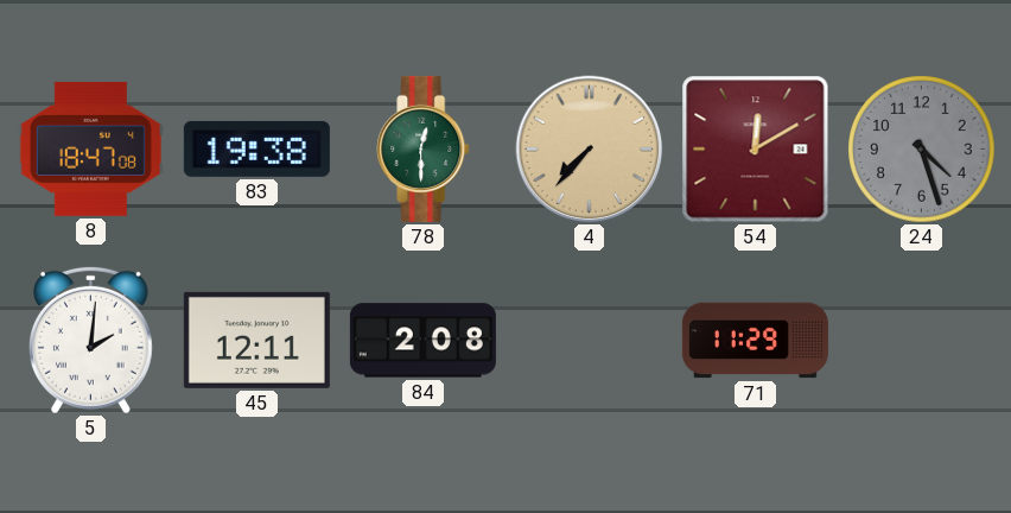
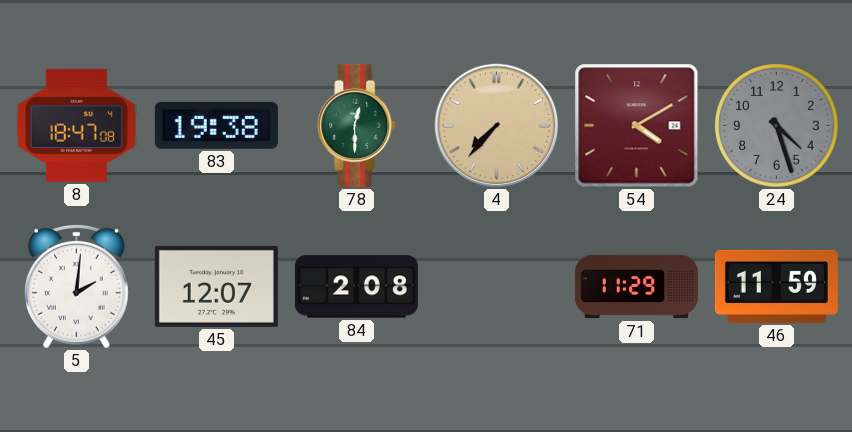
54: 12:10 -> 4:10 (637, 126)
45: 12:11 -> 12:07 (216, 286)
46: none -> 11:59 (776, 286)
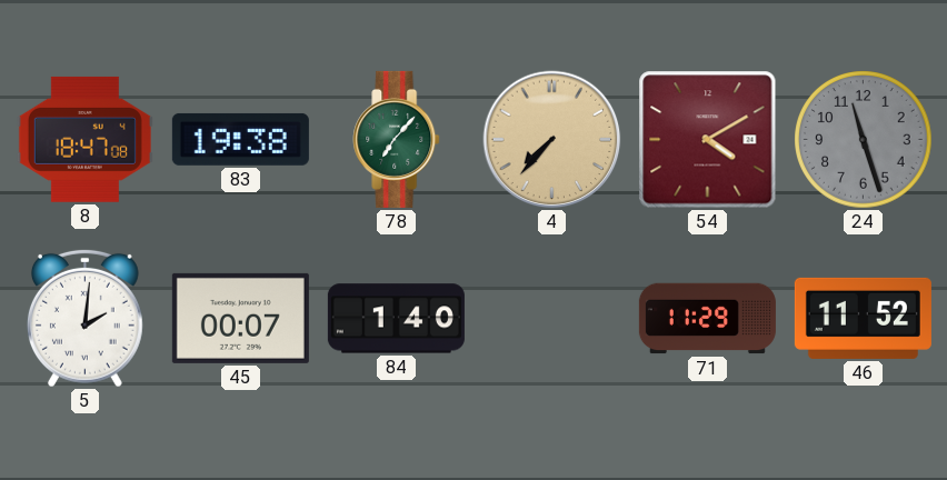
78: 12:30 -> 7:07 (397, 139)
24: 4:27 -> 11:27 (864, 140)
45: 12:07 -> 00:07 (240, 318)
84: 2:08 -> 1:40 (396, 319)
46: 11:59 -> 11:52 (863, 318)
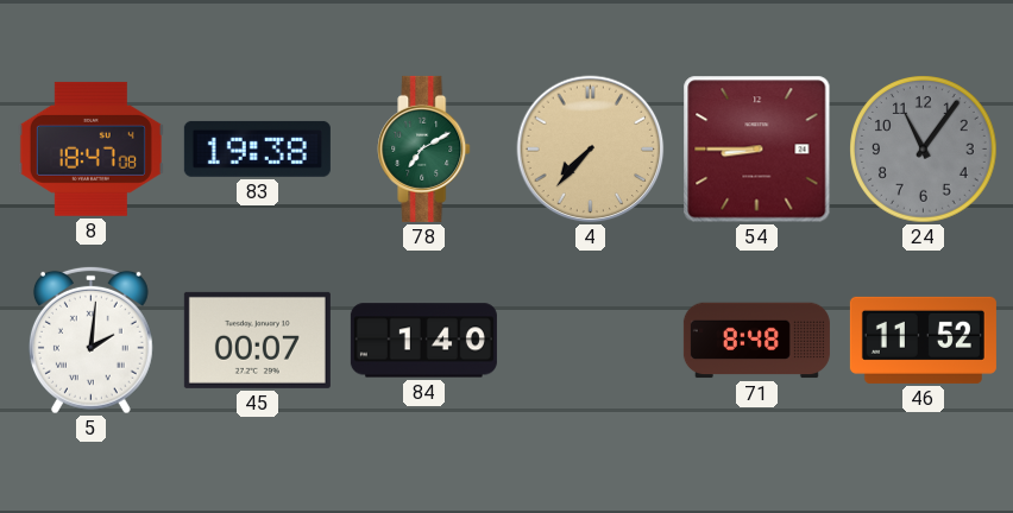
78: 7:07 -> 7:10 (424, 148)
54: 4:10 -> 8:45 (757, 150)
24: 11:27 -> 11:06 (924, 150)
71: 11:29 -> 8:48 (756, 341)
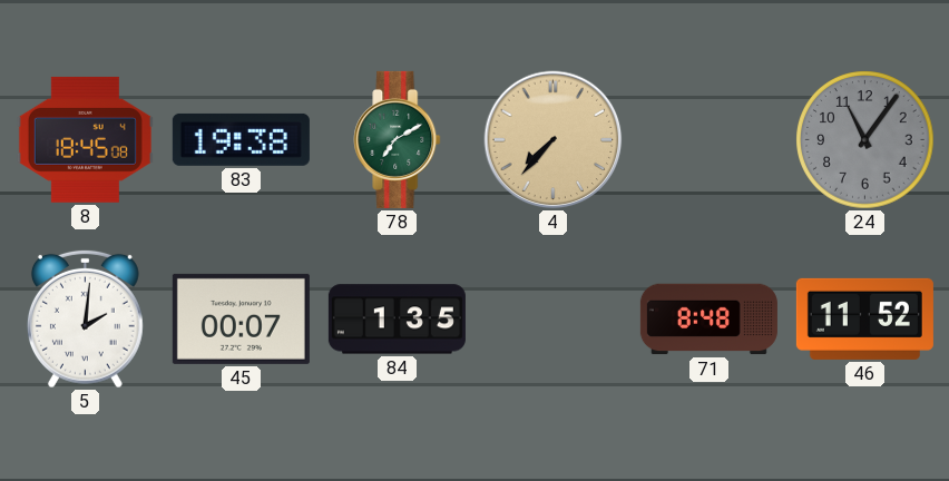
8: 18:47 -> 18:45 (85, 139)
54: 8:45 -> none (757, 150)
84: 1:40 -> 1:35 (397, 320)
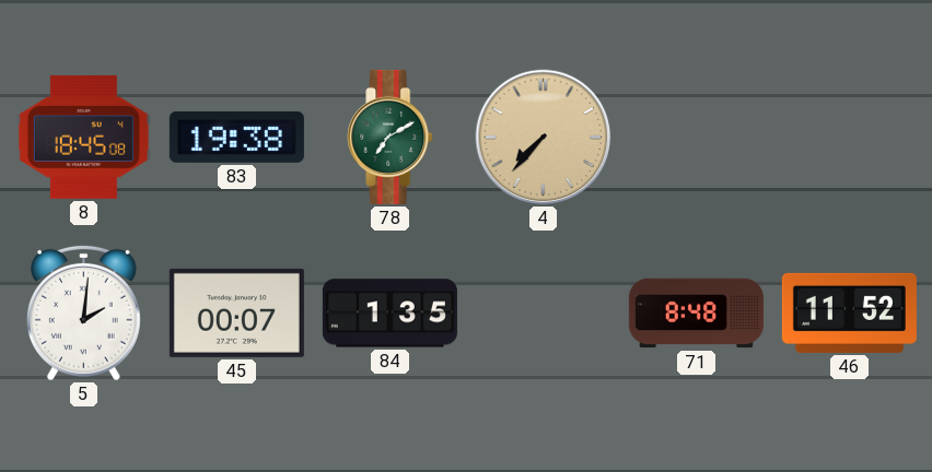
24: 11:06 -> none (865, 140)
